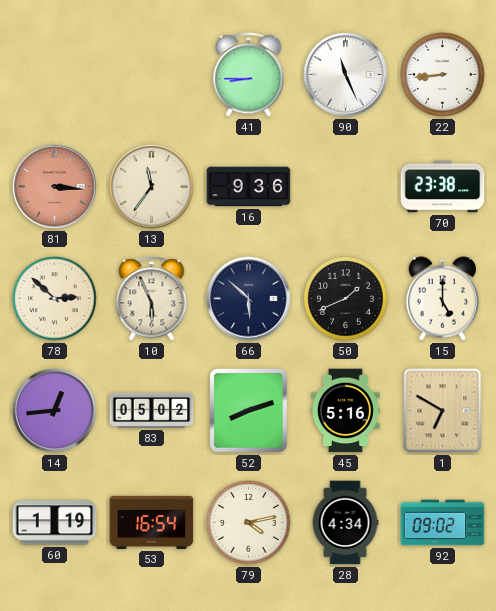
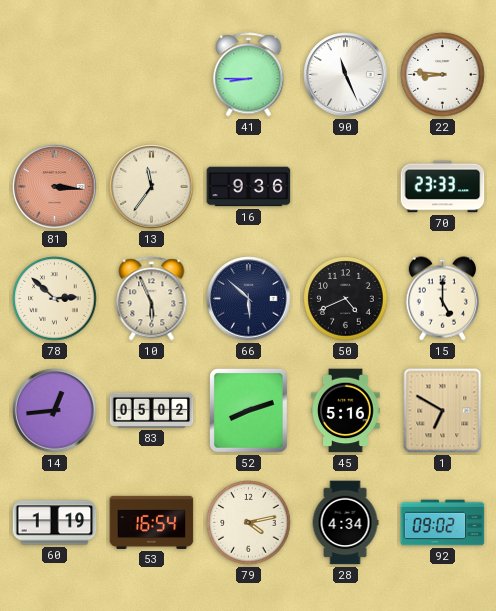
22: 8:44 -> 8:46 (443, 75)
70: 23:38 -> 23:33 (443, 187)
50: 1:41 -> 4:41 (346, 299)
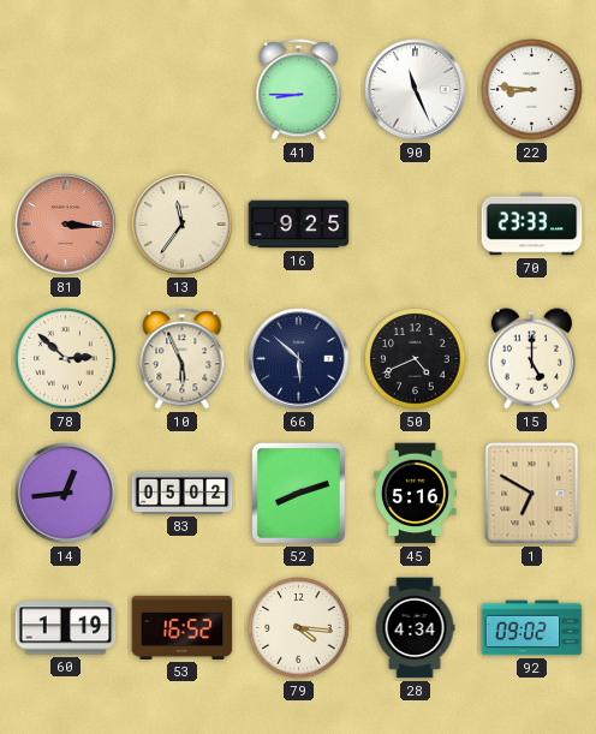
16: 9:36 -> 9:25 (299, 225)
53: 16:54 -> 16:52 (183, 627)
79: 4:13 -> 4:16 (299, 628)
